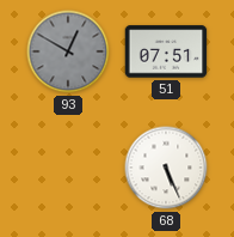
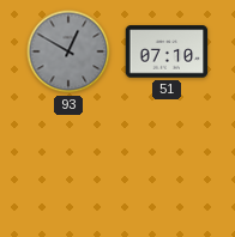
51: 07:51 -> 07:10 (167, 51)
68: 5:26 -> none (166, 168)
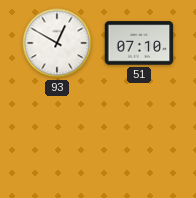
93 dial: grey -> white (57, 43)
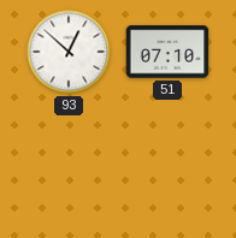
93: 12:50 -> 12:52 (69, 52)
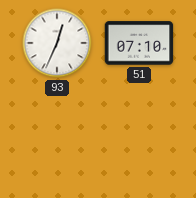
93: 12:52 -> 12:34 (57, 43)
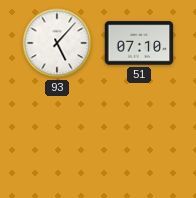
93: 12:34 -> 5:07 (57, 43)
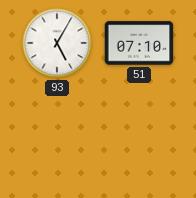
93: 5:07 -> 5:05 (57, 43)
